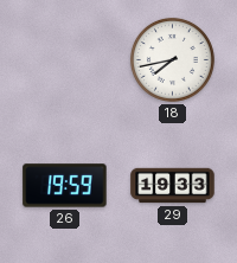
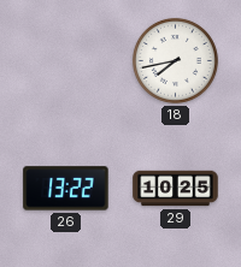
26: 19:59 -> 13:22 (66, 189)
29: 19:33 -> 10:25 (176, 189)
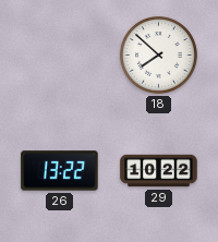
18: 7:43 -> 7:52 (158, 55)
29: 10:25 -> 10:22 (159, 171)
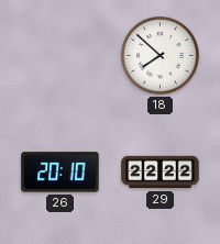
26: 13:22 -> 20:10 (61, 173)
29: 10:22 -> 22:22 (161, 173)
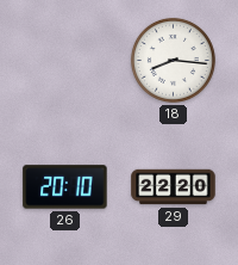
18: 7:52 -> 8:16 (173, 60)
29: 22:22 -> 22:20 (174, 187)
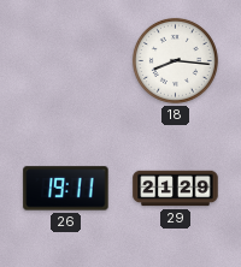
26: 20:10 -> 19:11 (66, 189)
29: 22:20 -> 21:29 (176, 189)
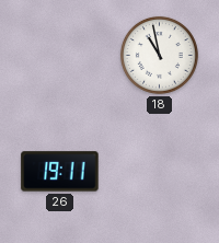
18: 8:16 -> 10:58 (159, 55)
29: 21:29 -> none (176, 189)
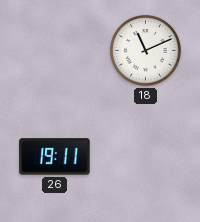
18: 10:58 -> 11:11 (145, 50)
